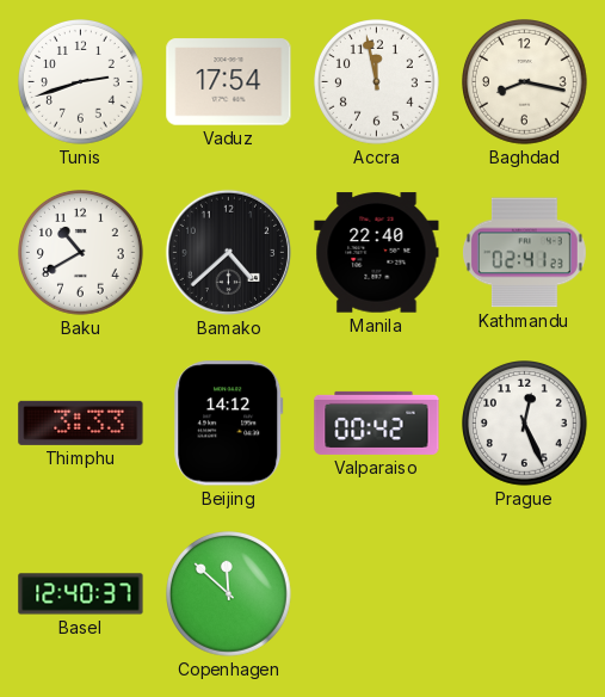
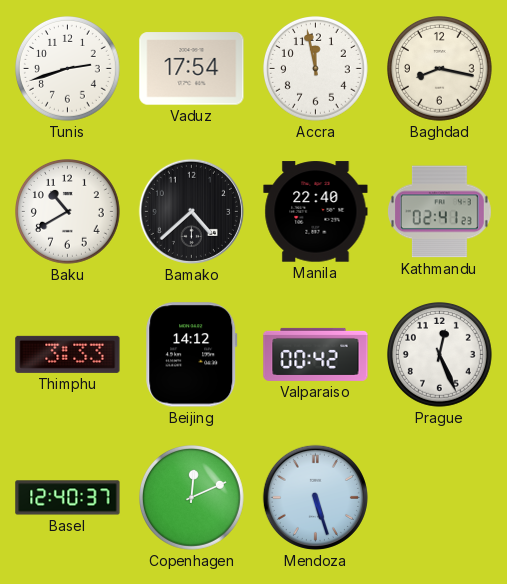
Copenhagen: 11:52 -> 12:11 (192, 498)
Mendoza: none -> 5:27 (315, 497)
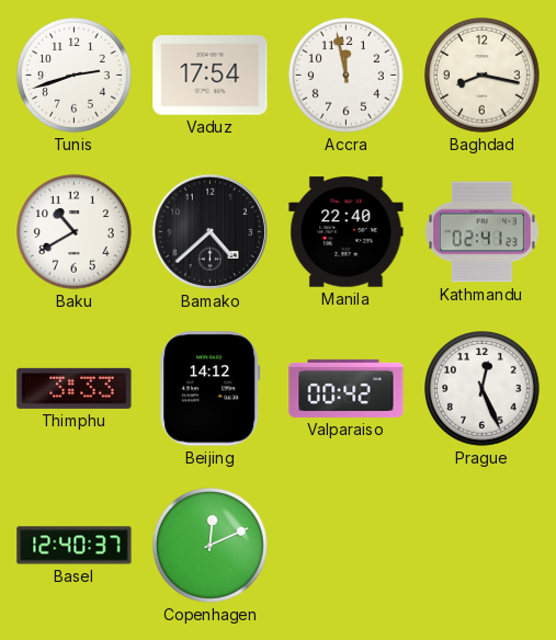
Mendoza: 5:27 -> none (315, 497)
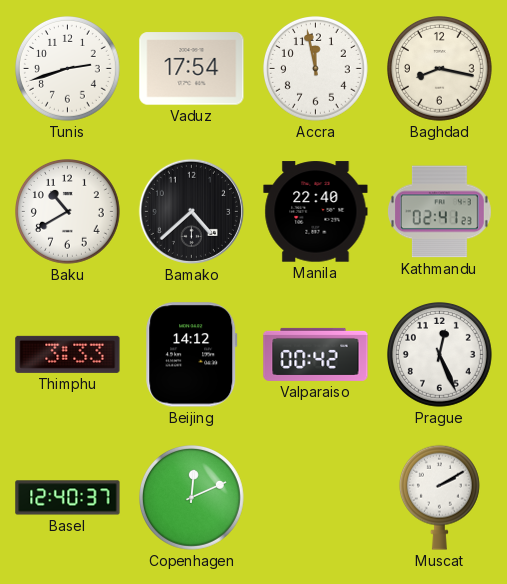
Muscat: none -> 2:10 (439, 497)
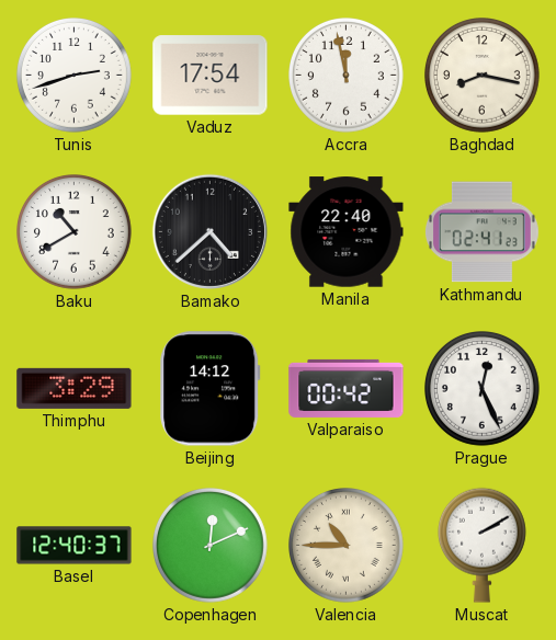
Thimphu: 3:33 -> 3:29 (75, 388)
Valencia: none -> 10:45 (347, 546)
